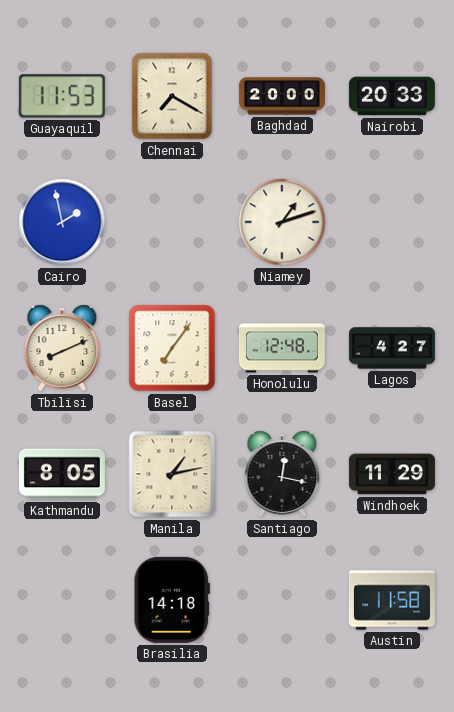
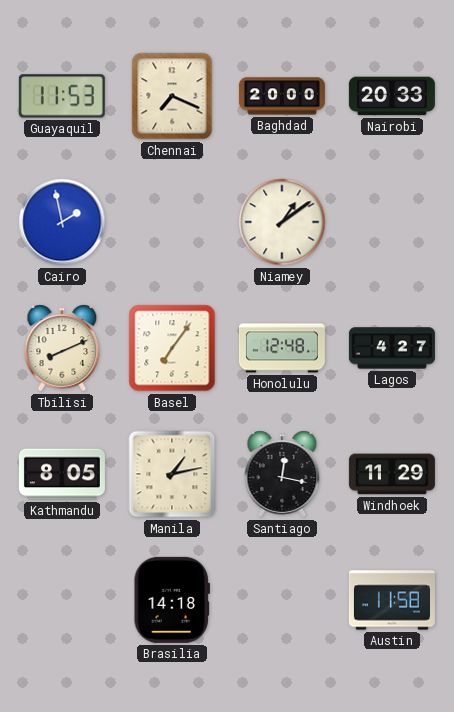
Chennai: 7:20 -> 7:19 (172, 96)
Niamey: 1:12 -> 1:09 (282, 222)
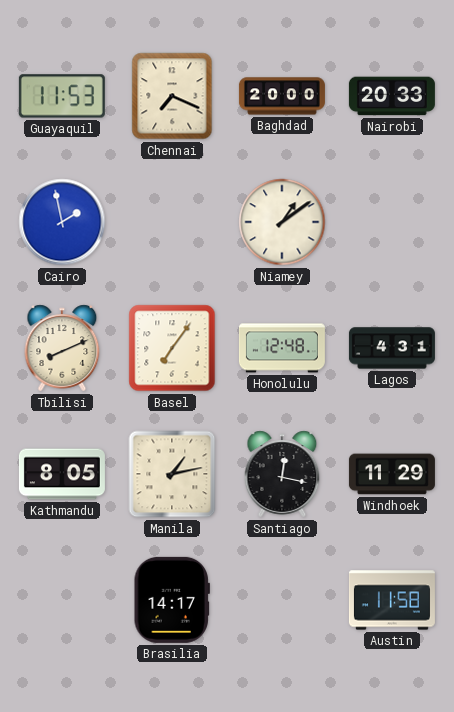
Lagos: 4:27 -> 4:31 (392, 348)
Brasilia: 14:18 -> 14:17 (172, 600)
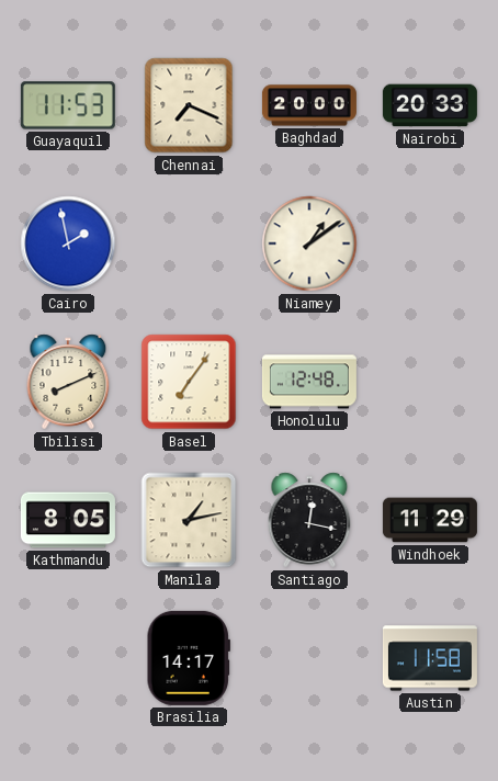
Lagos: 4:31 -> none (392, 348)
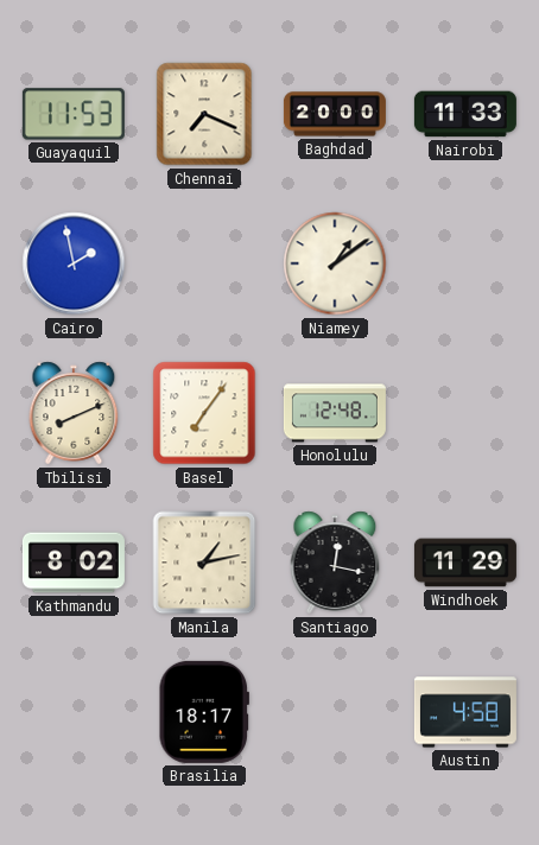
Nairobi: 20:33 -> 11:33 (465, 114)
Kathmandu: 8:05 -> 8:02 (74, 563)
Brasilia: 14:17 -> 18:17 (204, 712)
Austin: 11:58 -> 4:58 (465, 712)
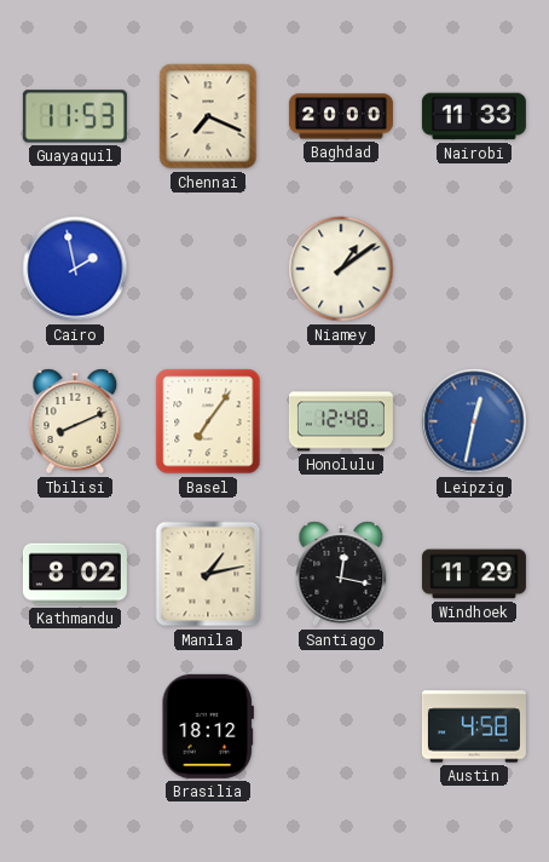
Leipzig: none -> 12:32 (474, 421)
Brasilia: 18:17 -> 18:12 (208, 726)
